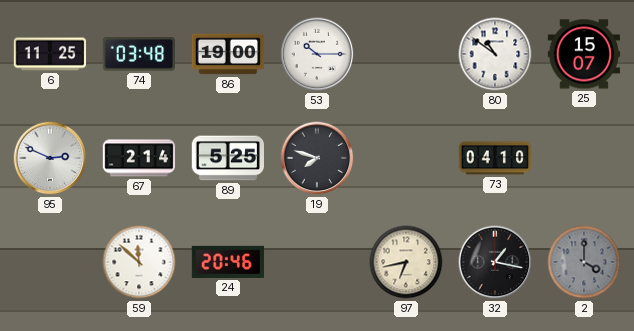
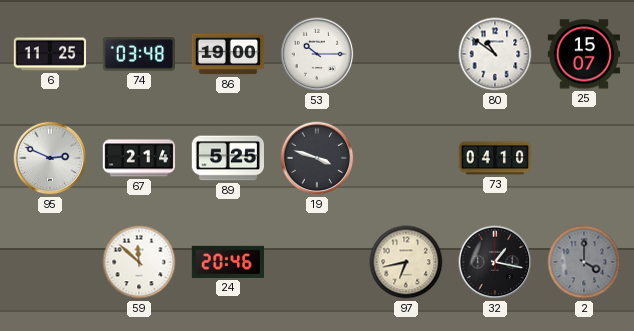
19: 7:48 -> 3:48 (317, 158)
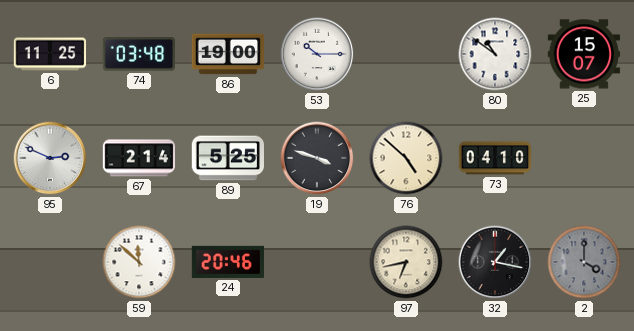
76: none -> 4:52 (406, 158)
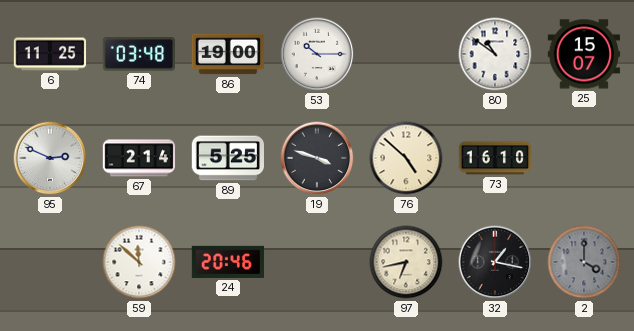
73: 04:10 -> 16:10 (495, 158)
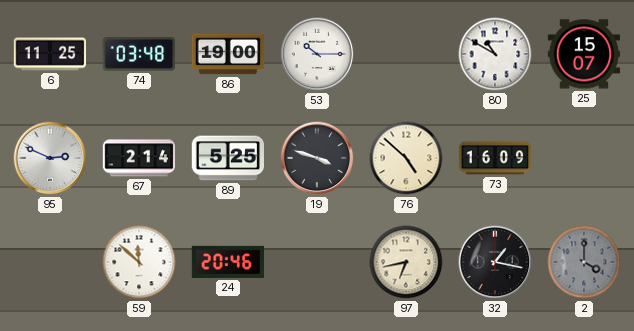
80: 10:51 -> 10:50 (495, 54)
73: 16:10 -> 16:09 (495, 158)
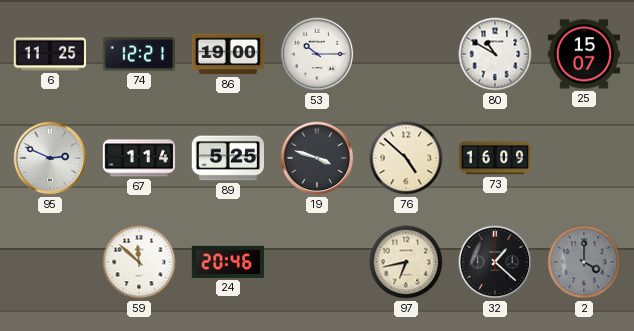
74: 03:48 -> 12:21 (138, 54)
67: 2:14 -> 1:14 (139, 158)
32: 1:17 -> 1:22 (495, 262)
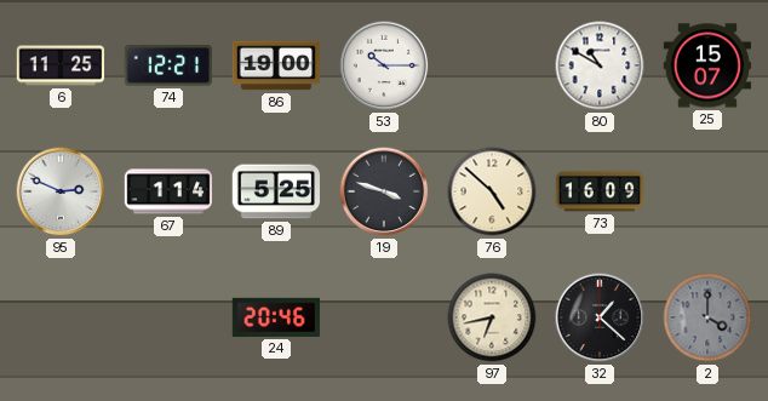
59: 11:52 -> none (139, 262)
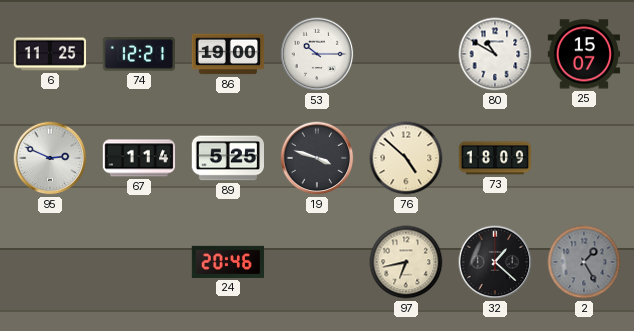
73: 16:09 -> 18:09 (495, 158)
2: 4:00 -> 1:25 (584, 262)
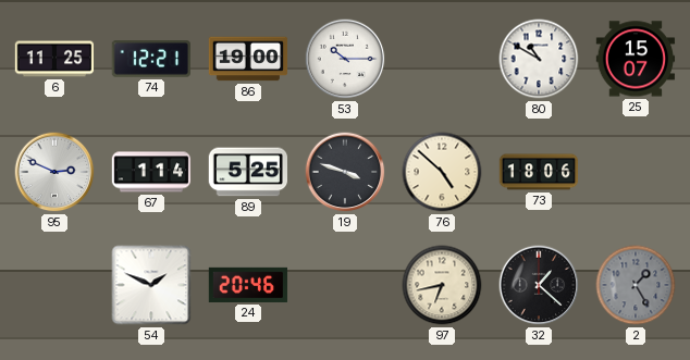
73: 18:09 -> 18:06 (539, 172)
54: none -> 1:49 (151, 285)
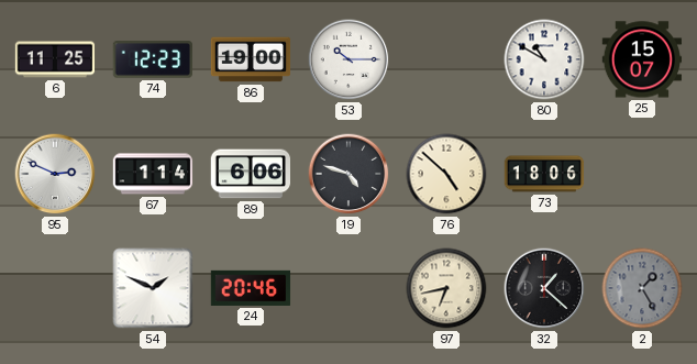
74: 12:21 -> 12:23 (152, 59)
89: 5:25 -> 6:06 (250, 174)
19: 3:48 -> 4:48 (348, 174)
